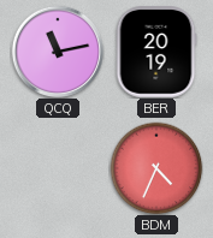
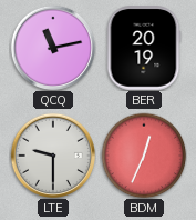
LTE: none -> 9:30 (52, 154)
BDM: 4:34 -> 12:34 (144, 156)
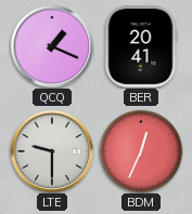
QCQ: 11:13 -> 1:19 (51, 45)
BER: 20:19 -> 20:41 (141, 46)
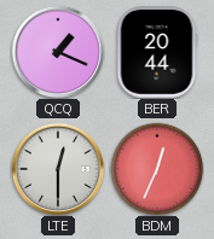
BER: 20:41 -> 20:44 (157, 52)
LTE: 9:30 -> 12:30 (57, 168)
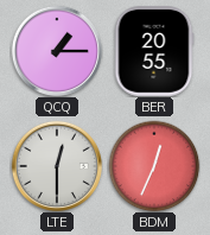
QCQ: 1:19 -> 1:15 (56, 50)
BER: 20:44 -> 20:55 (154, 51)
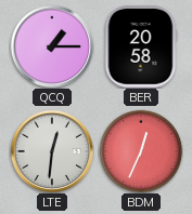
BER: 20:55 -> 20:58 (141, 46)
LTE: 12:30 -> 12:31 (51, 150)
